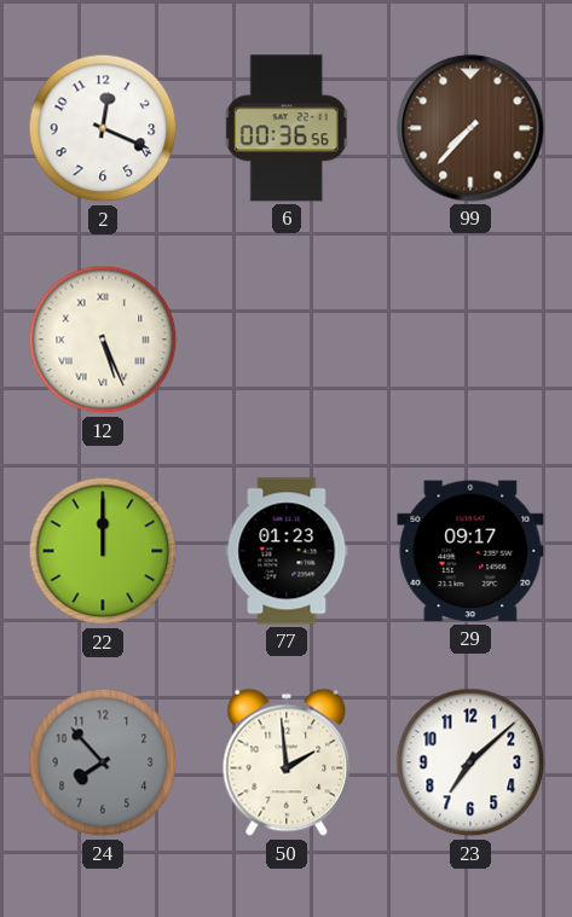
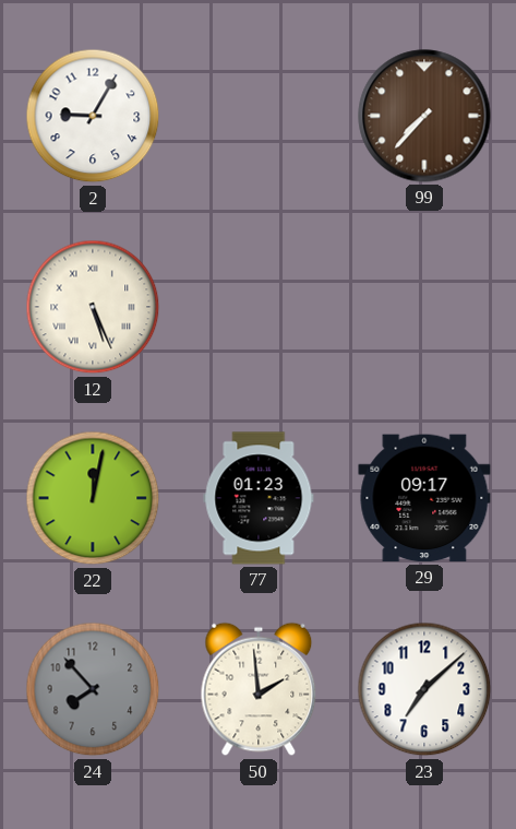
2: 12:19 -> 9:05 (93, 116)
6: 00:36 -> none (287, 128)
22: 12:00 -> 12:02 (93, 498)
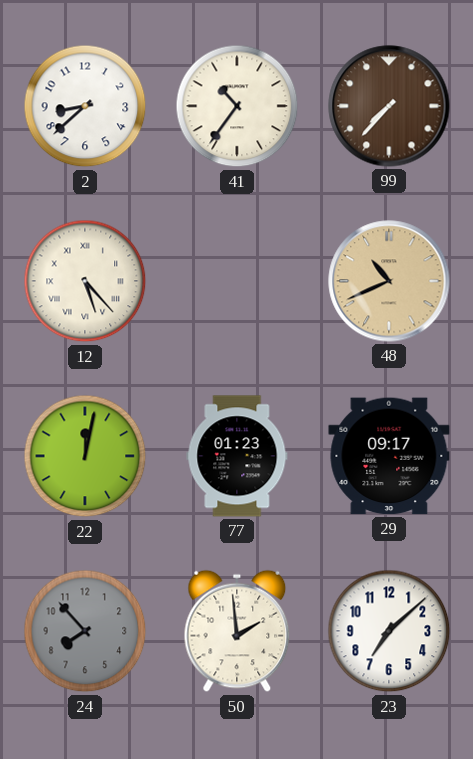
2: 9:05 -> 8:38 (85, 106)
41: none -> 10:36 (237, 106)
12: 5:26 -> 5:23 (85, 281)
48: none -> 10:41 (389, 281)
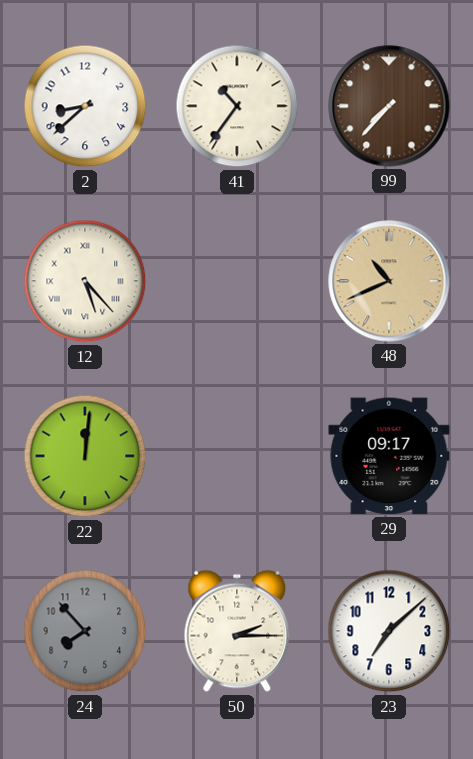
22: 12:02 -> 12:01 (85, 456)
77: 01:23 -> none (237, 456)
50: 1:59 -> 2:15 (237, 631)
